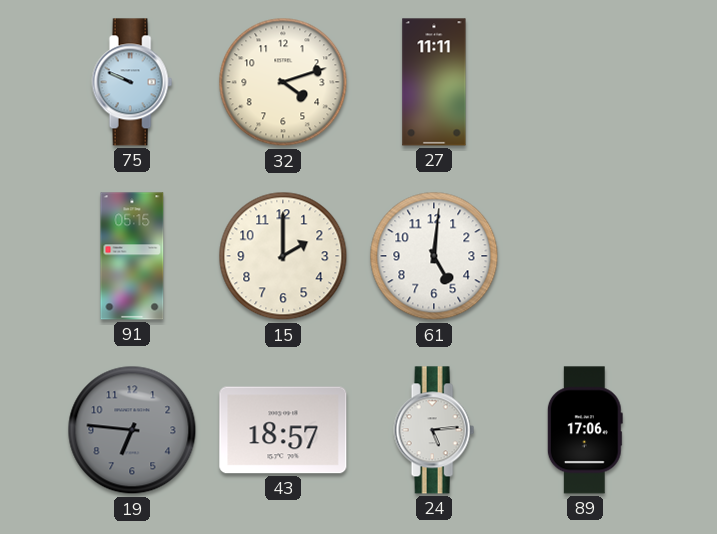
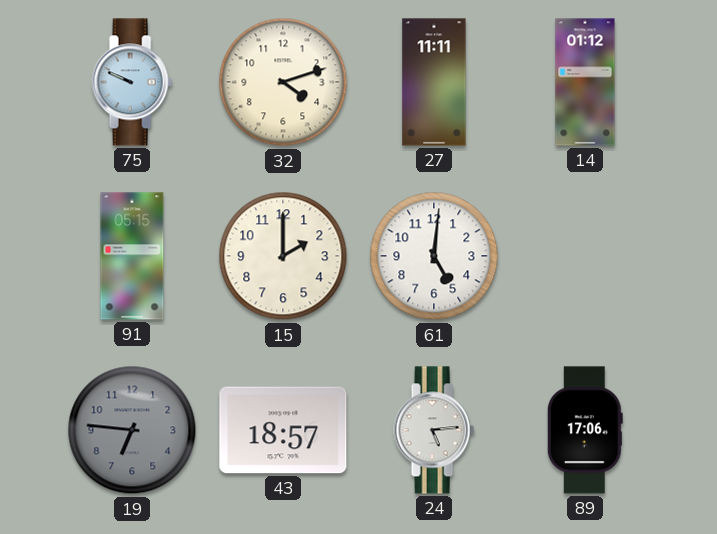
14: none -> 01:12 (585, 82)
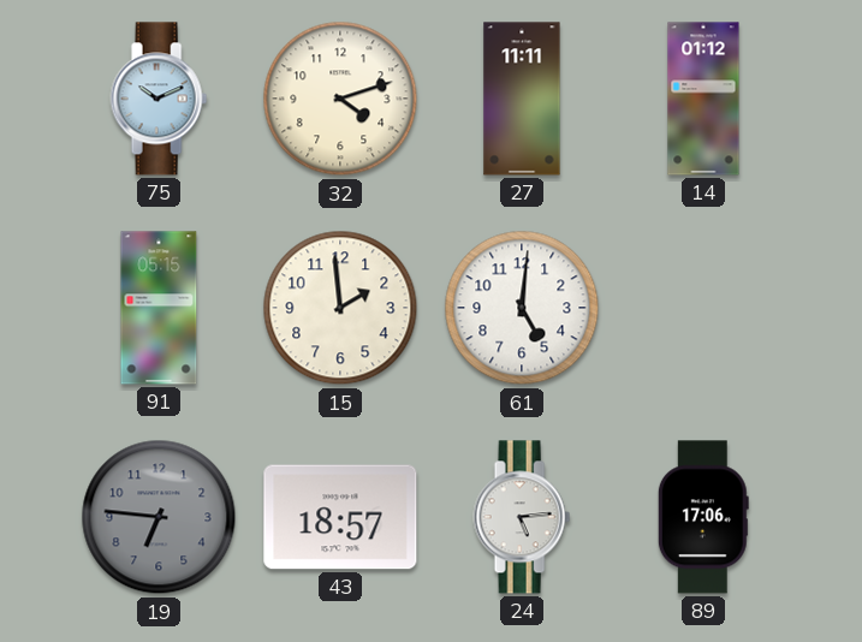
75: 9:49 -> 10:11 (159, 99)
15: 2:00 -> 1:59 (340, 308)
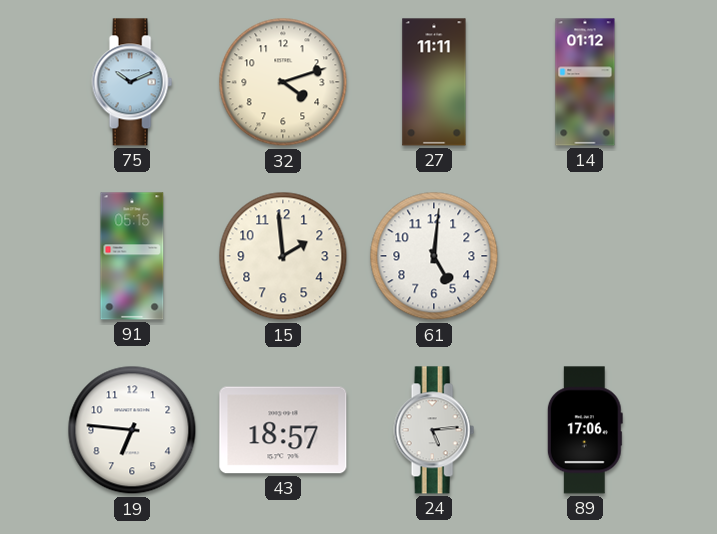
19 dial: grey -> white (132, 430)
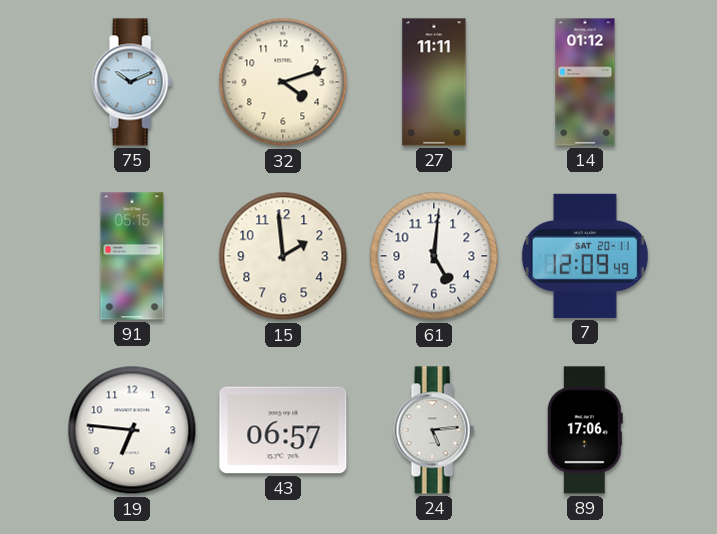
7: none -> 12:09 (585, 256)
43: 18:57 -> 06:57 (283, 430)
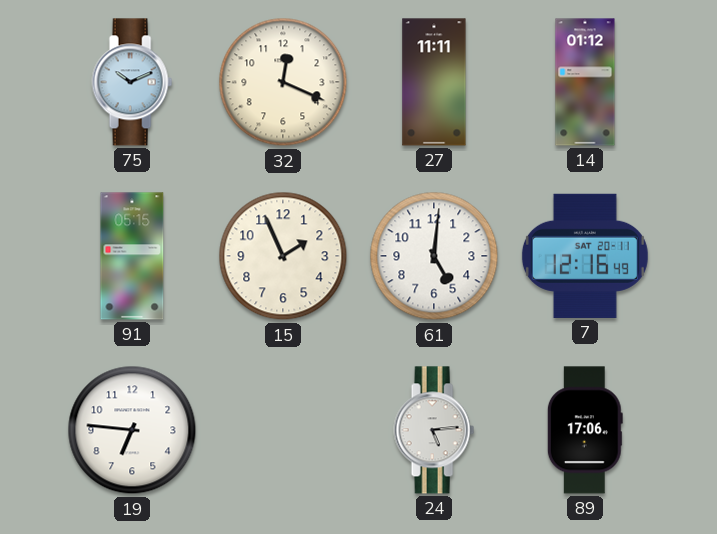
32: 4:12 -> 12:19 (283, 82)
15: 1:59 -> 1:56 (283, 256)
7: 12:09 -> 12:16 (585, 256)
43: 06:57 -> none (283, 430)
